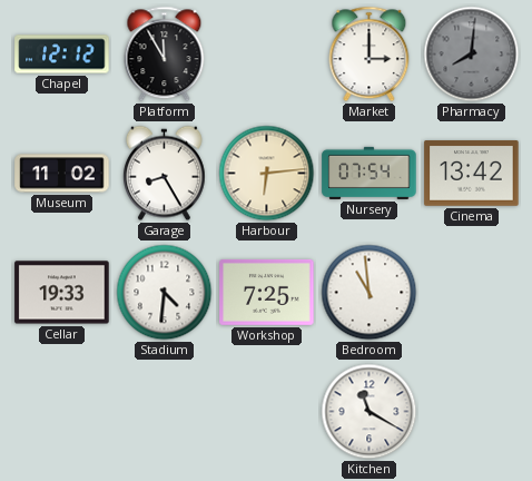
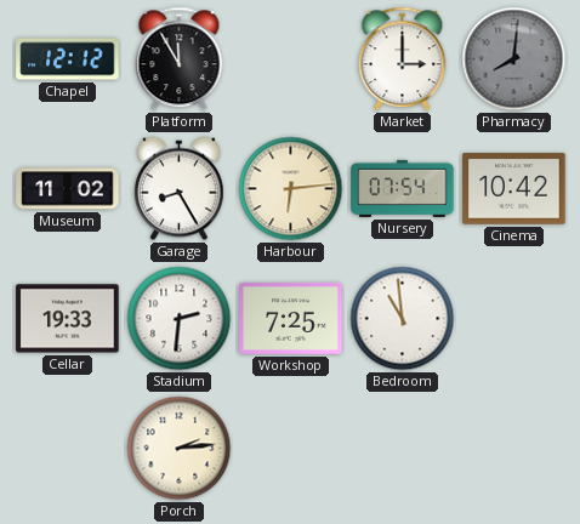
Cinema: 13:42 -> 10:42 (514, 189)
Stadium: 4:31 -> 2:31 (180, 319)
Porch: none -> 2:14 (180, 449)
Kitchen: 11:20 -> none (370, 412)
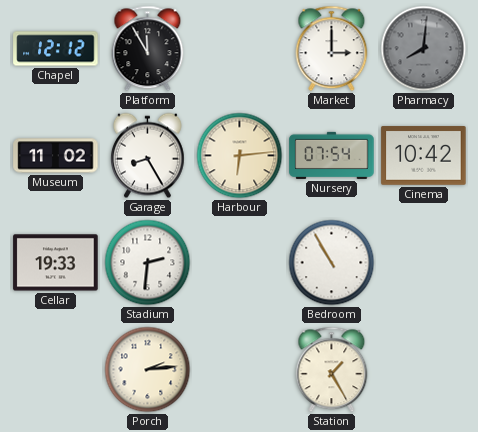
Workshop: 7:25 -> none (291, 318)
Bedroom: 10:59 -> 10:55 (332, 263)
Station: none -> 1:25 (332, 370)
